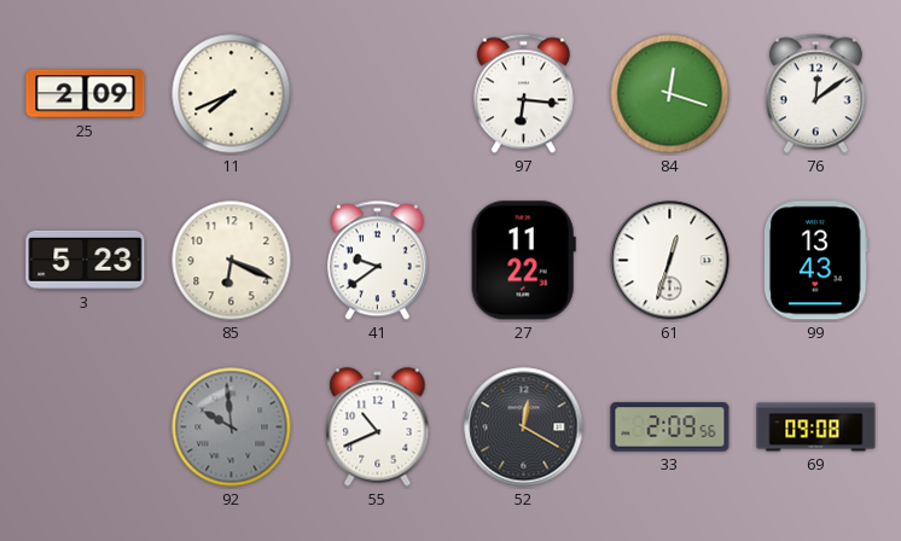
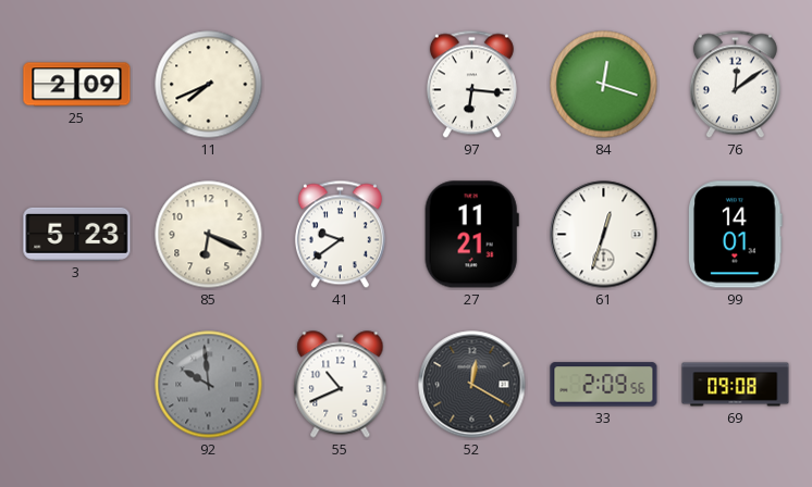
27: 11:22 -> 11:21 (471, 235)
99: 13:43 -> 14:01 (736, 235)
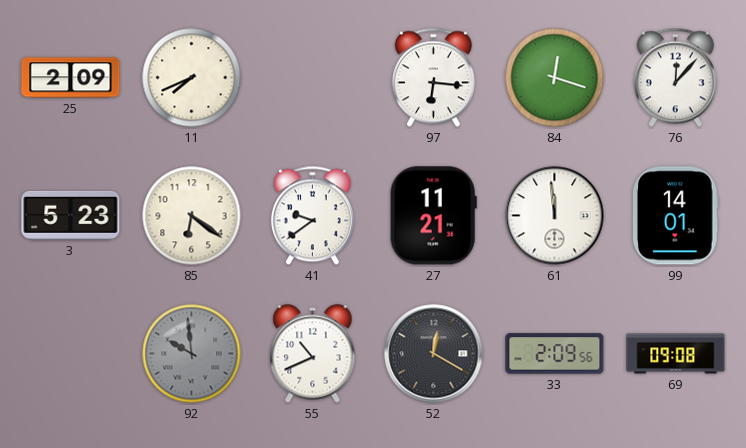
76: 12:09 -> 12:07 (675, 78)
85: 6:19 -> 6:21 (192, 216)
61: 12:33 -> 11:59 (555, 216)
